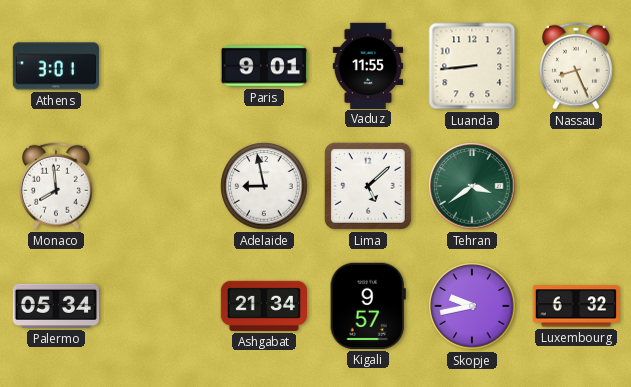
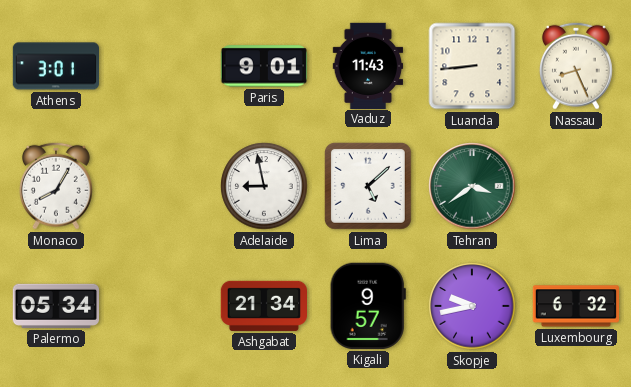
Vaduz: 11:55 -> 11:43 (368, 65)
Monaco: 7:59 -> 8:05 (56, 186)
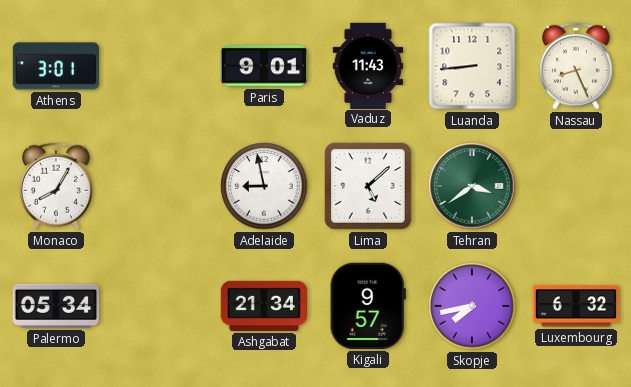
Skopje: 9:43 -> 7:43 (472, 306)
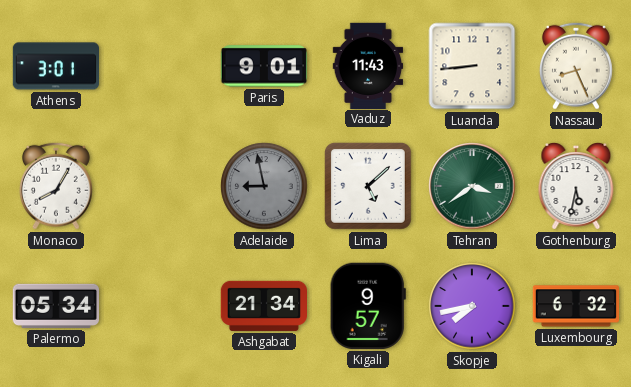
Adelaide dial: white -> grey (264, 186)
Gothenburg: none -> 5:32 (576, 187)
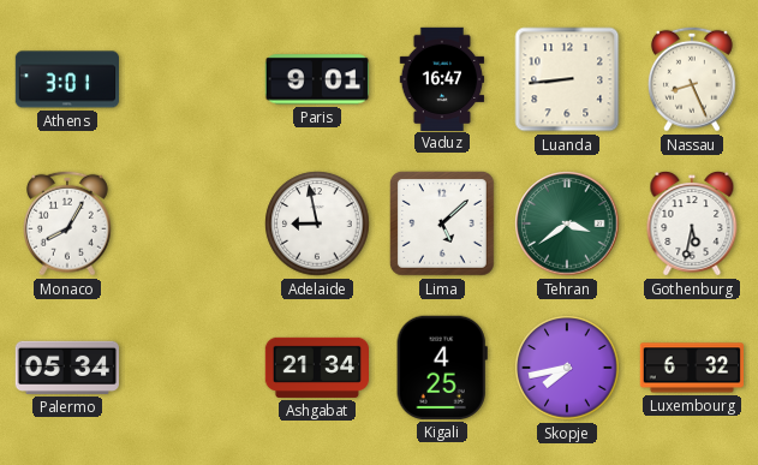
Vaduz: 11:43 -> 16:47 (442, 78)
Adelaide dial: grey -> white (317, 223)
Kigali: 9:57 -> 4:25 (442, 368)
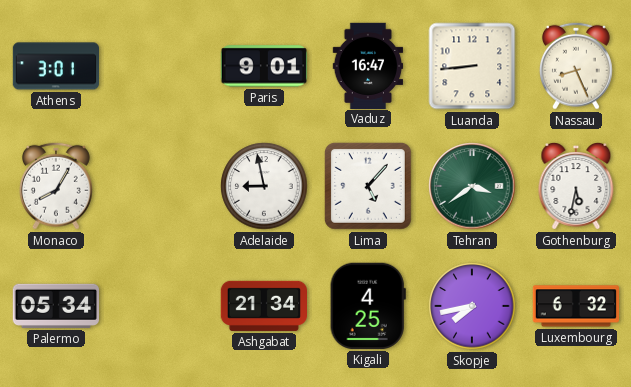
Lima: 5:08 -> 5:07 (368, 186)
